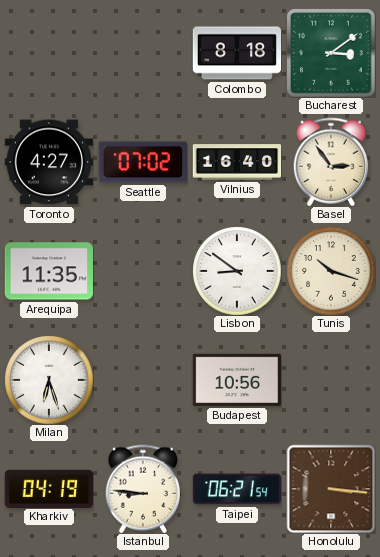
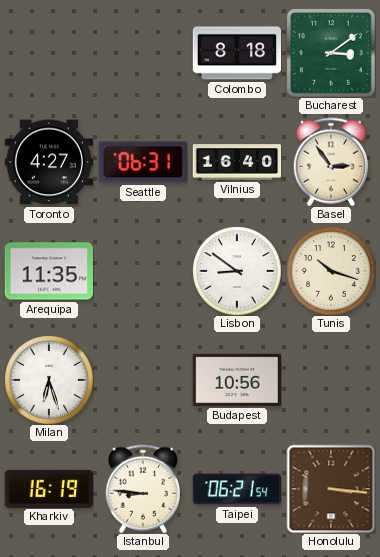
Seattle: 07:02 -> 06:31 (143, 162)
Kharkiv: 04:19 -> 16:19 (48, 488)
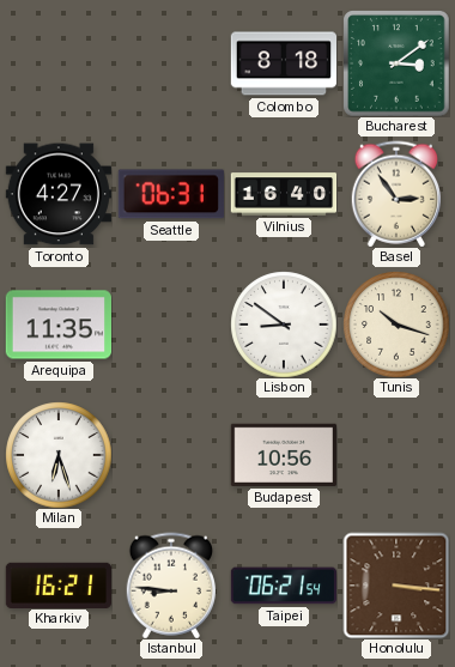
Kharkiv: 16:19 -> 16:21 (57, 584)
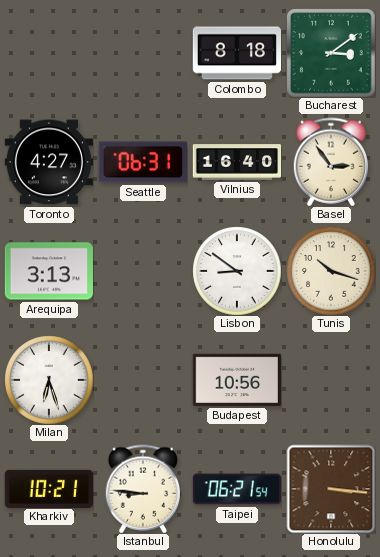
Arequipa: 11:35 -> 3:13 (48, 271)
Kharkiv: 16:21 -> 10:21 (48, 488)
